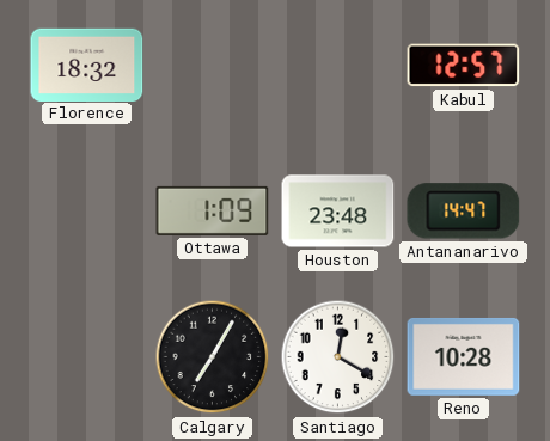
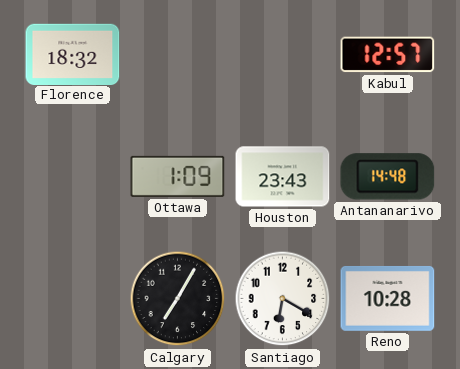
Houston: 23:48 -> 23:43 (283, 177)
Antananarivo: 14:47 -> 14:48 (388, 177)
Santiago: 12:20 -> 6:20 (283, 299)
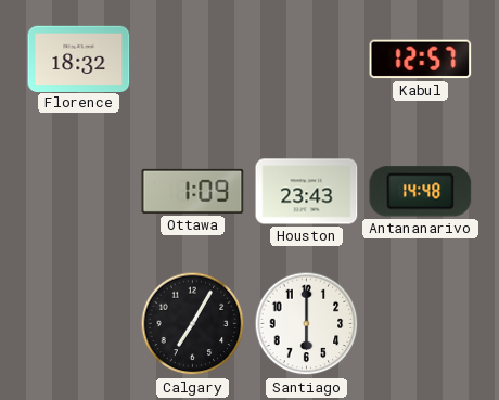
Santiago: 6:20 -> 6:00 (307, 324)
Reno: 10:28 -> none (388, 298)
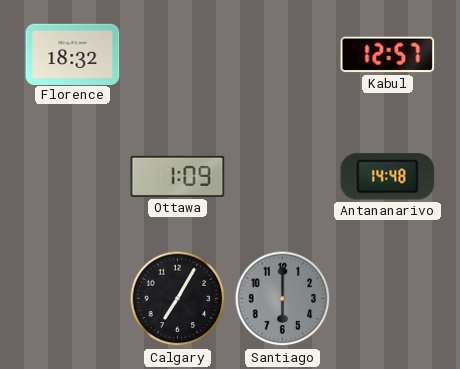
Houston: 23:43 -> none (307, 192)
Santiago dial: white -> grey (283, 299)
